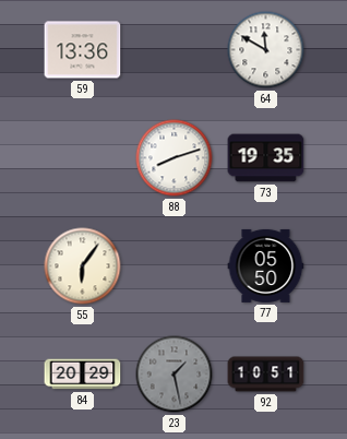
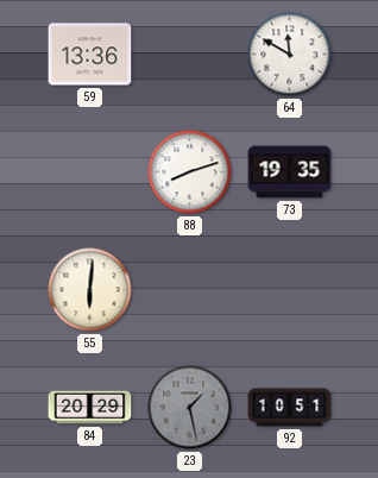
55: 6:06 -> 6:01 (90, 290)
77: 05:50 -> none (266, 265)
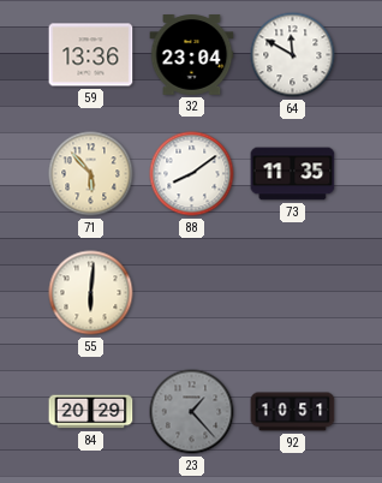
32: none -> 23:04 (192, 55)
71: none -> 5:53 (91, 174)
88: 8:12 -> 8:09 (192, 174)
73: 19:35 -> 11:35 (293, 174)
23: 1:28 -> 1:23 (192, 412)
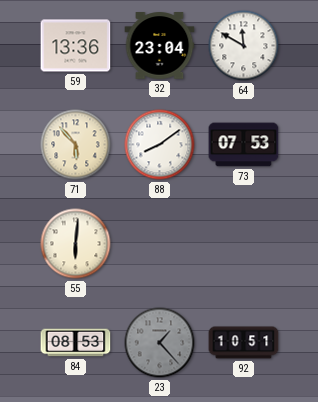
73: 11:35 -> 07:53 (244, 145)
84: 20:29 -> 08:53 (76, 343)
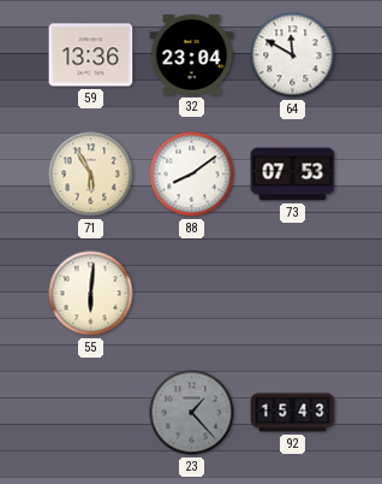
71: 5:53 -> 5:55 (91, 175)
84: 08:53 -> none (76, 343)
92: 10:51 -> 15:43 (293, 413)
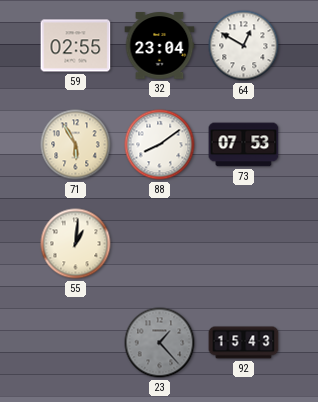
59: 13:36 -> 02:55 (76, 46)
64: 11:50 -> 12:50 (244, 46)
55: 6:01 -> 1:01 (76, 244)
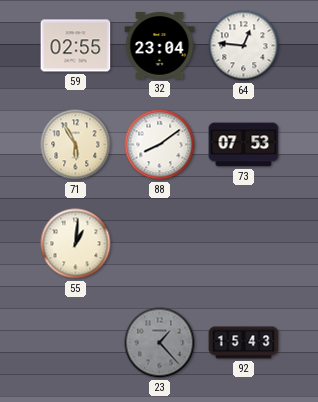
64: 12:50 -> 12:46 (244, 46)
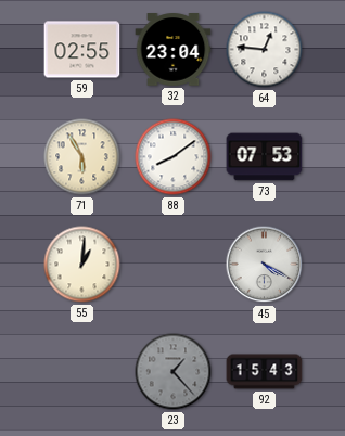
45: none -> 4:20 (265, 265)
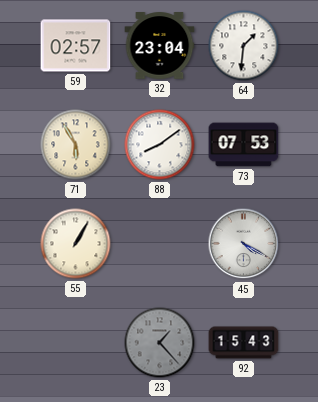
59: 02:55 -> 02:57 (76, 46)
64: 12:46 -> 1:31 (244, 46)
55: 1:01 -> 1:05 (76, 244)
